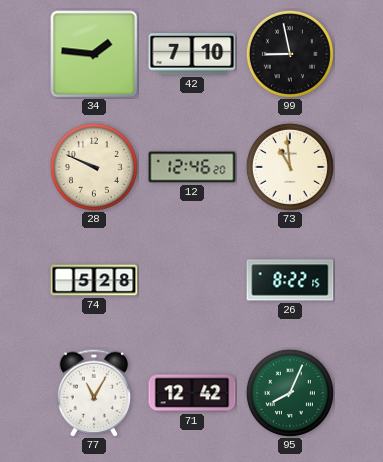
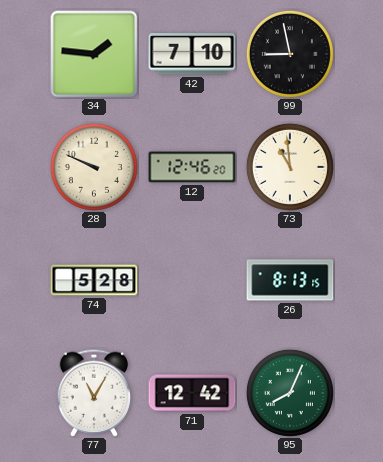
26: 8:22 -> 8:13 (290, 280)
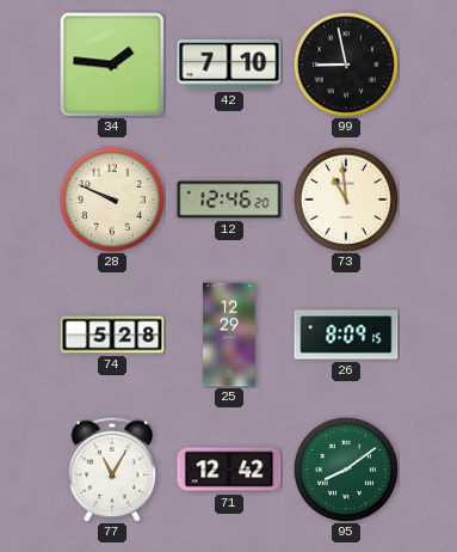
25: none -> 12:29 (230, 335)
26: 8:13 -> 8:09 (346, 335)
95: 8:04 -> 8:09 (346, 470)
